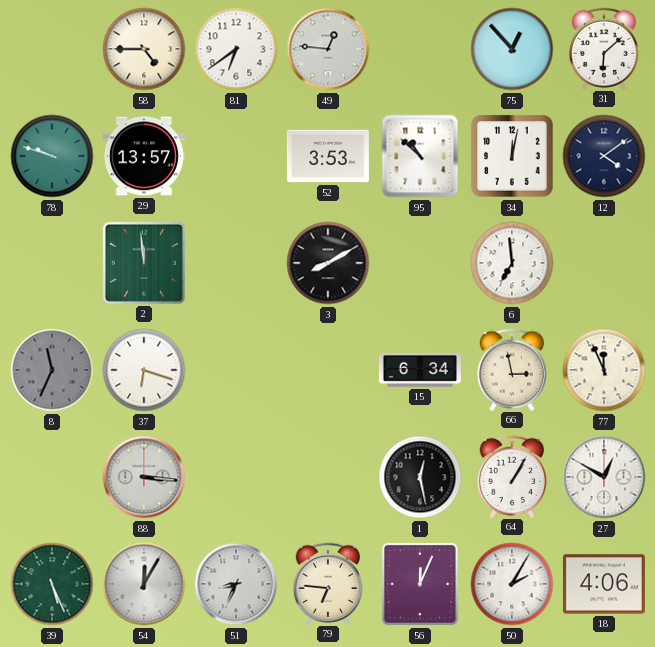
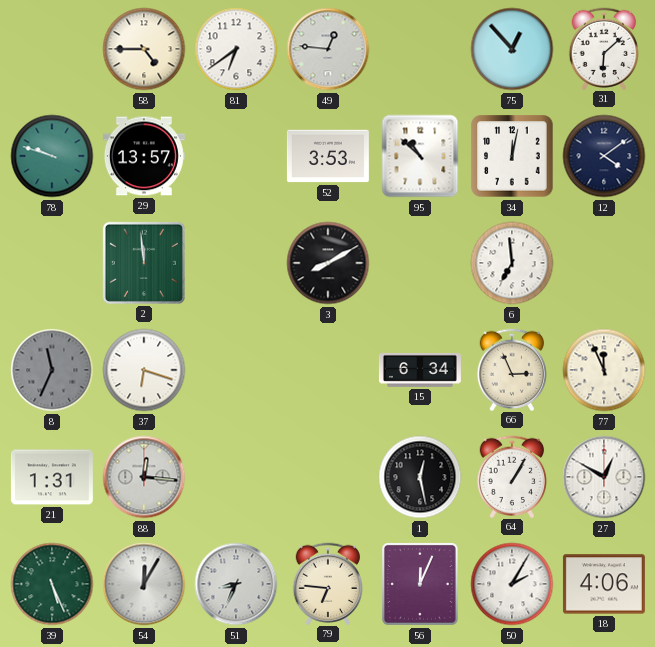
66: 2:58 -> 2:56 (512, 369)
21: none -> 1:31 (52, 477)
88: 3:16 -> 12:16 (144, 477)
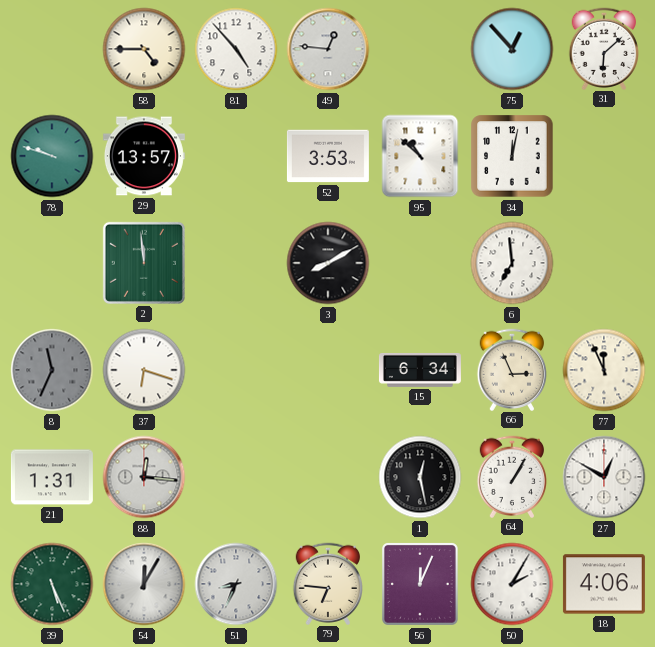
81: 6:39 -> 4:53 (236, 49)
12: 4:09 -> none (604, 156)
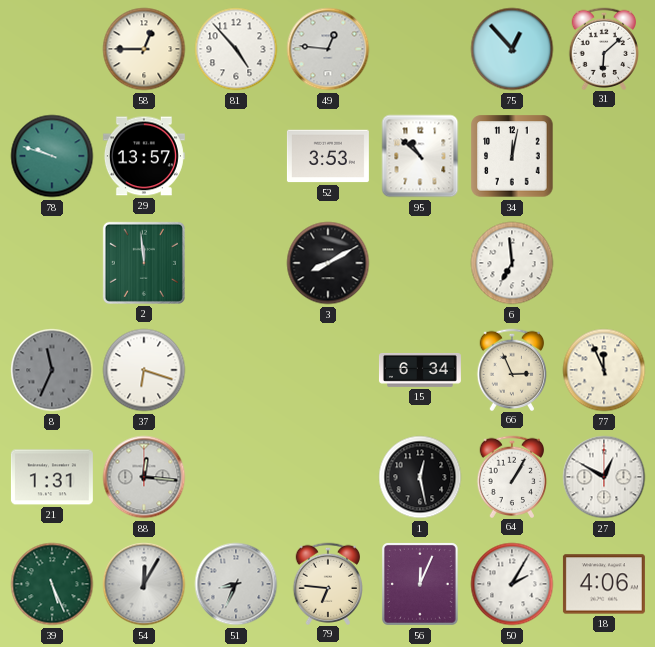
58: 4:45 -> 12:45 (144, 49)
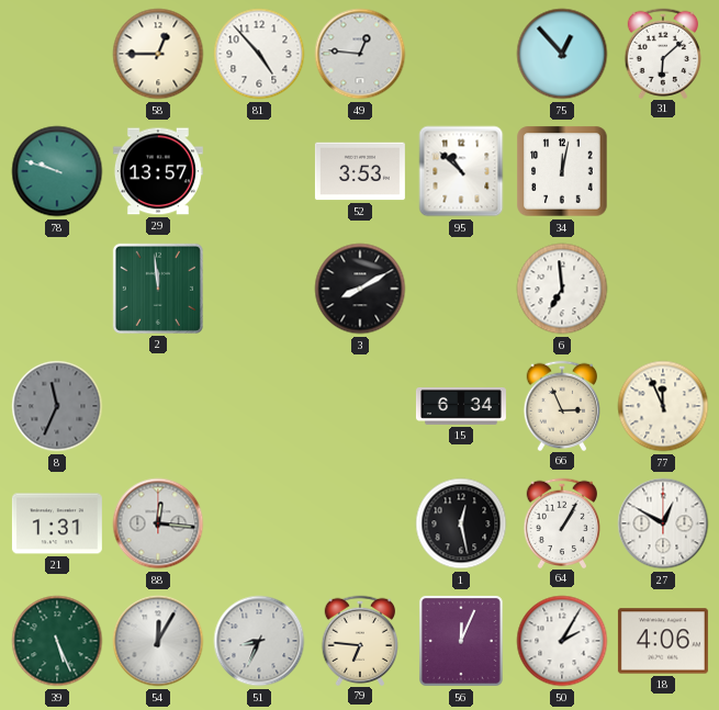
37: 6:18 -> none (144, 370)
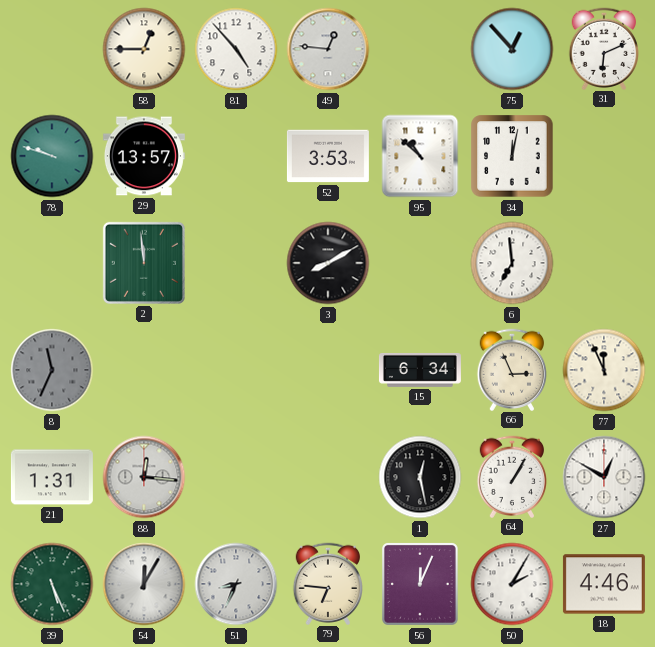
31: 6:08 -> 6:11 (604, 48)
18: 4:06 -> 4:46 (604, 584)
